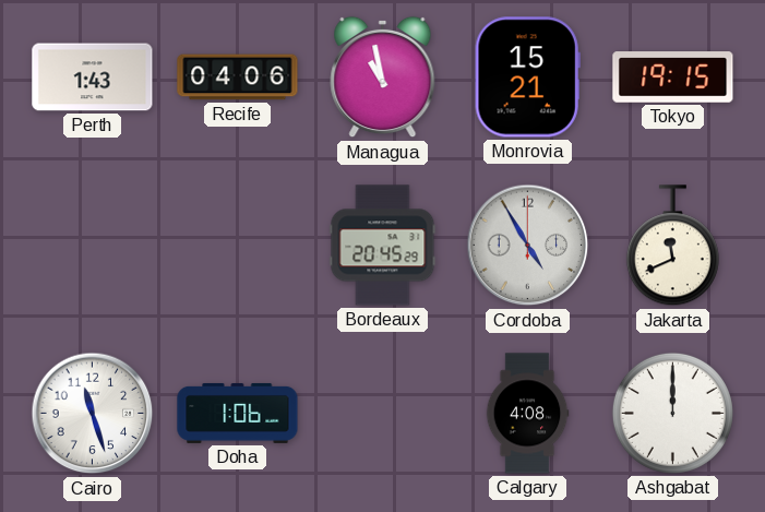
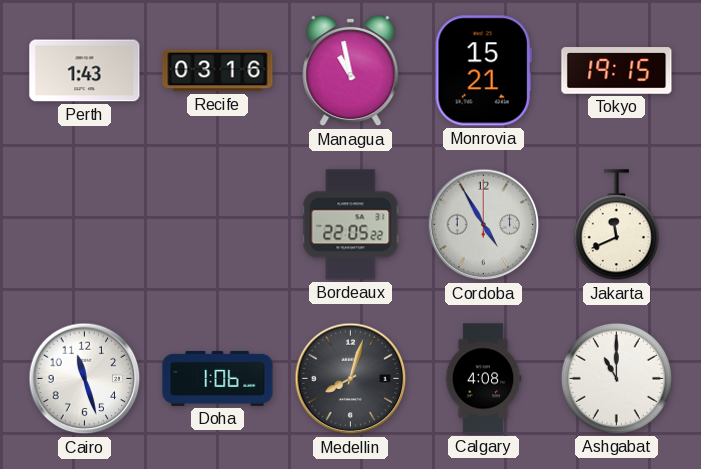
Recife: 04:06 -> 03:16 (218, 71)
Bordeaux: 20:45 -> 22:05 (351, 225)
Medellin: none -> 8:03 (351, 379)
Ashgabat: 12:00 -> 11:00 (616, 378)
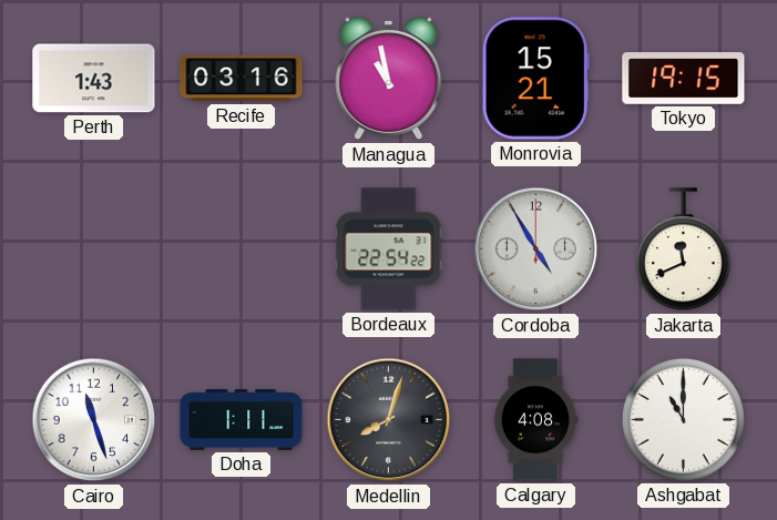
Bordeaux: 22:05 -> 22:54 (389, 249)
Doha: 1:06 -> 1:11 (242, 419)
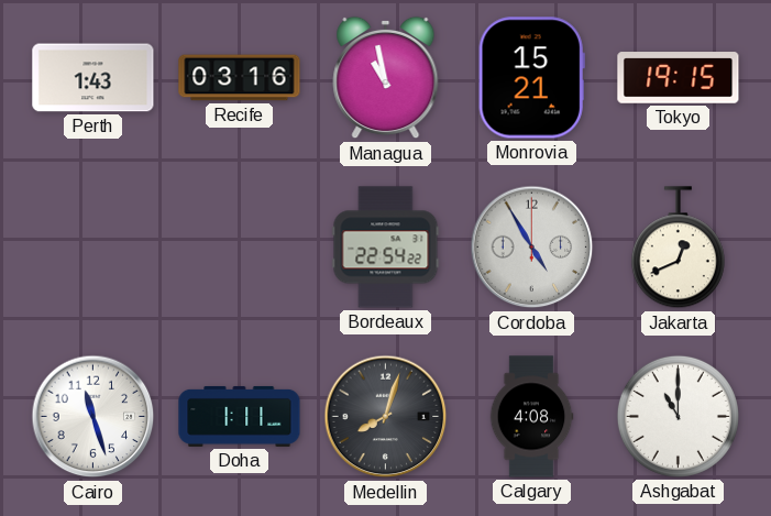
Jakarta: 11:41 -> 12:41 (678, 248)
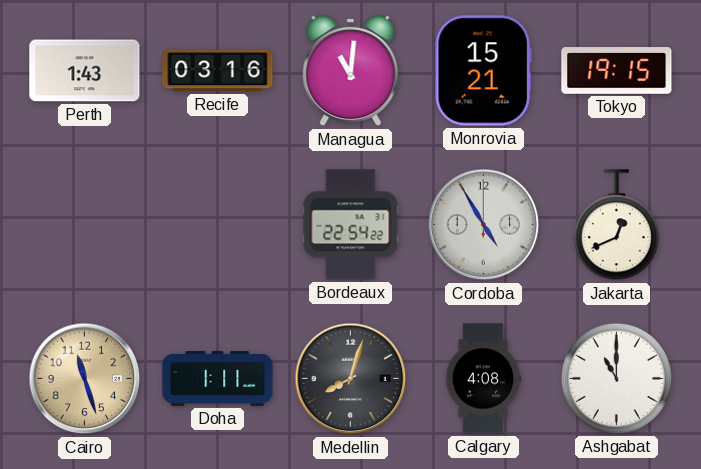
Managua: 10:58 -> 11:01 (351, 71)
Cairo dial: white -> champagne (85, 379)
